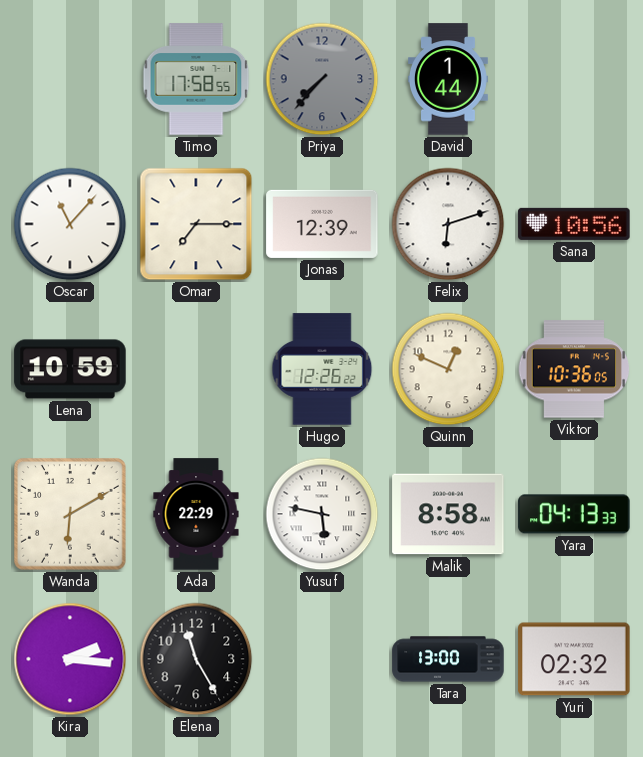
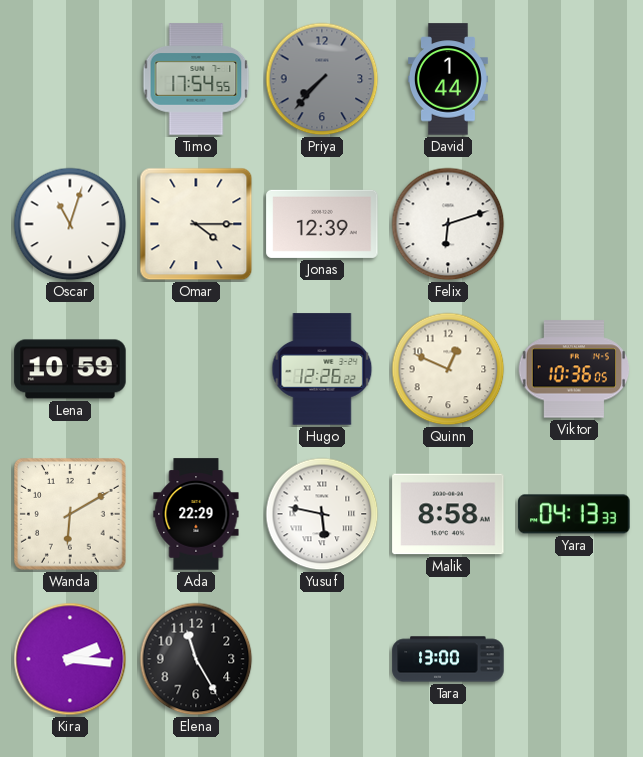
Timo: 17:58 -> 17:54 (196, 79)
Oscar: 11:07 -> 11:03 (70, 224)
Omar: 7:15 -> 4:15 (196, 224)
Sana: 10:56 -> none (574, 224)
Yuri: 02:32 -> none (574, 659)
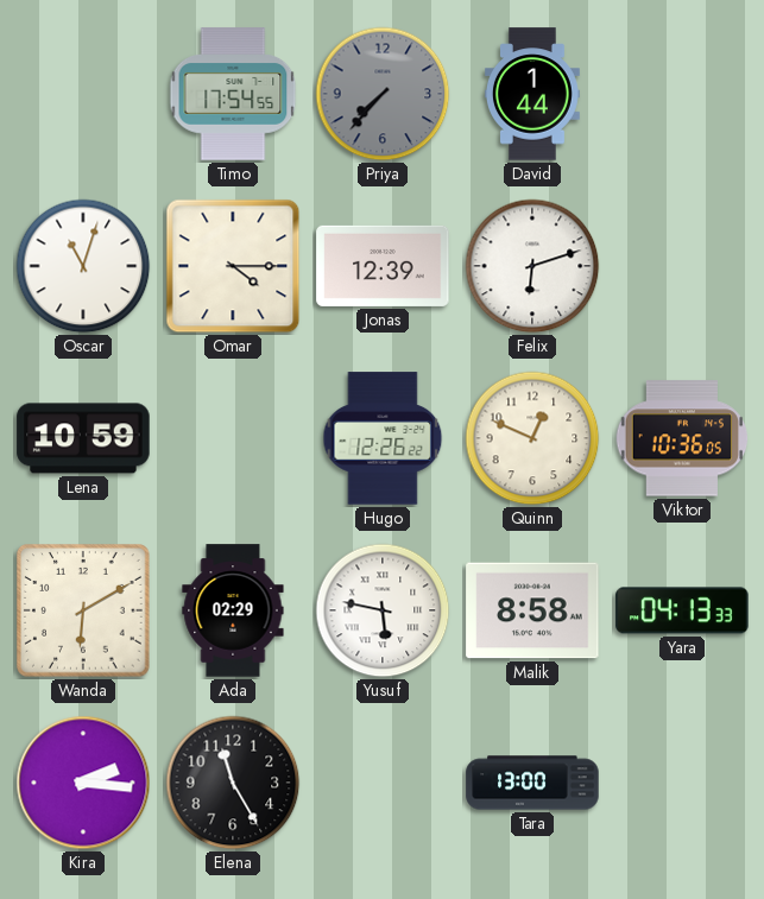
Ada: 22:29 -> 02:29 (233, 610)
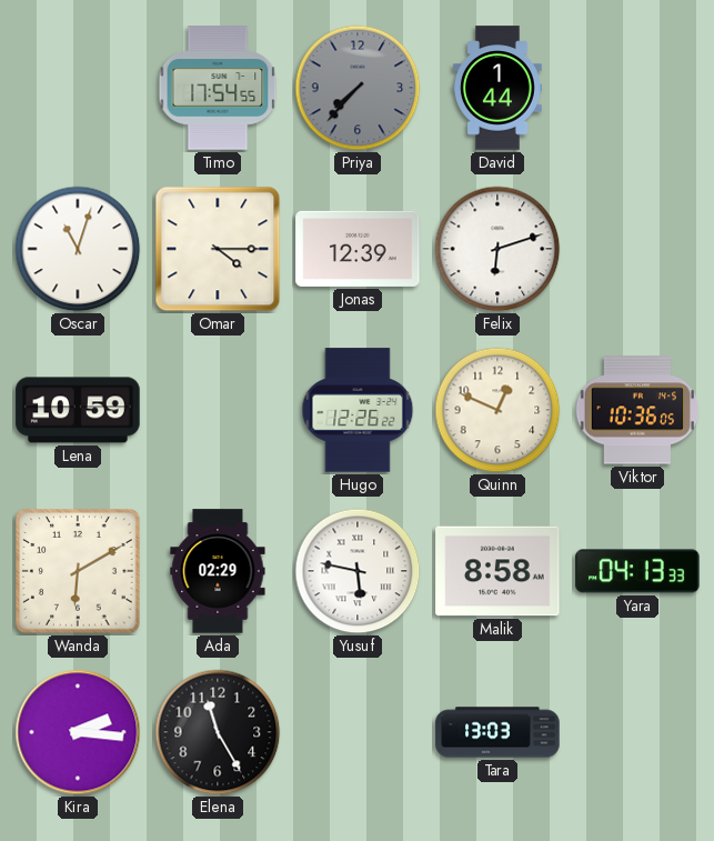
Tara: 13:00 -> 13:03 (497, 732)
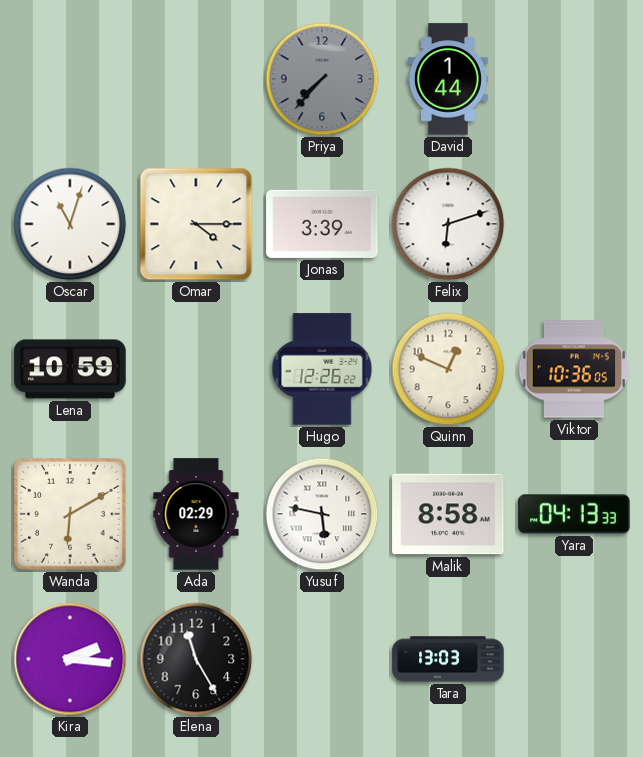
Timo: 17:54 -> none (218, 88)
Jonas: 12:39 -> 3:39 (322, 224)
